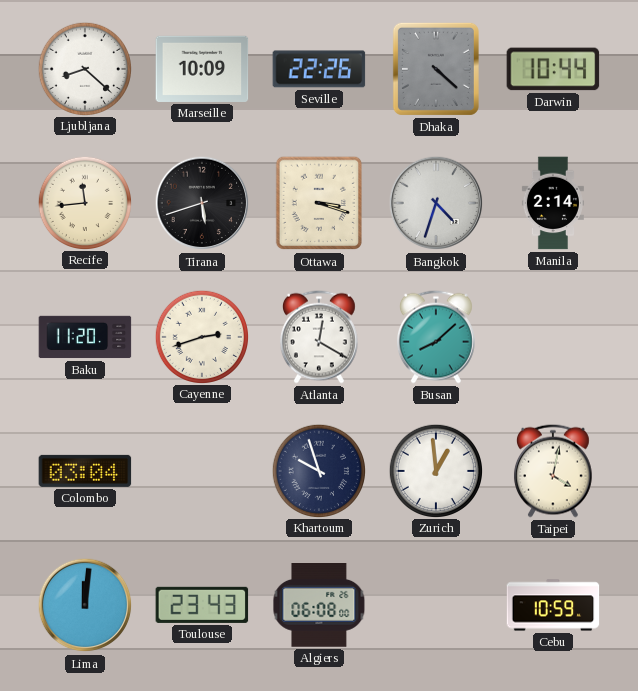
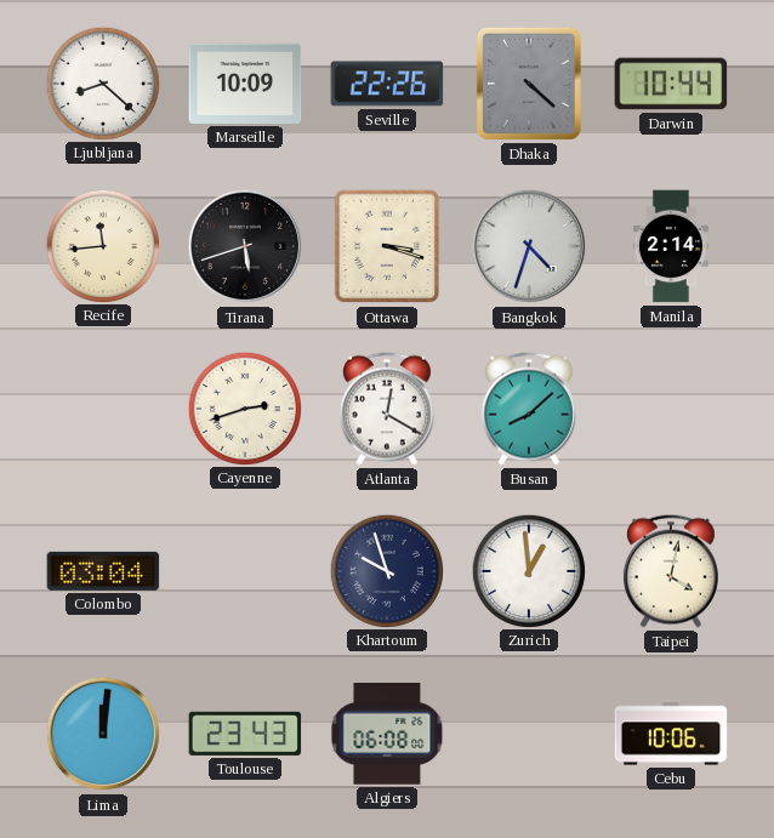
Baku: 11:20 -> none (85, 337)
Cebu: 10:59 -> 10:06 (671, 734)
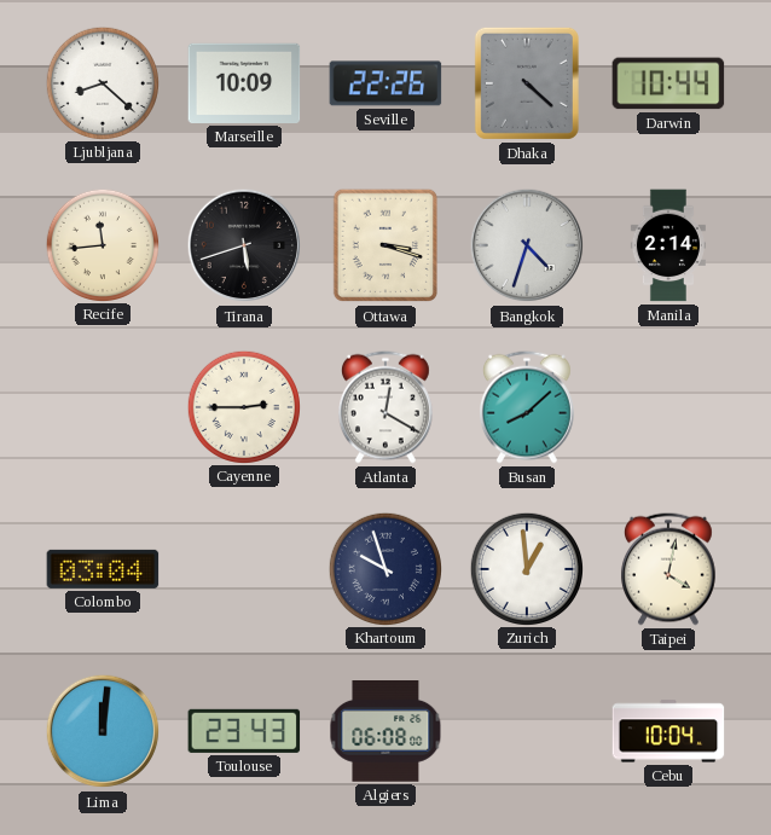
Cayenne: 2:42 -> 2:45 (243, 406)
Cebu: 10:06 -> 10:04 (668, 731)
